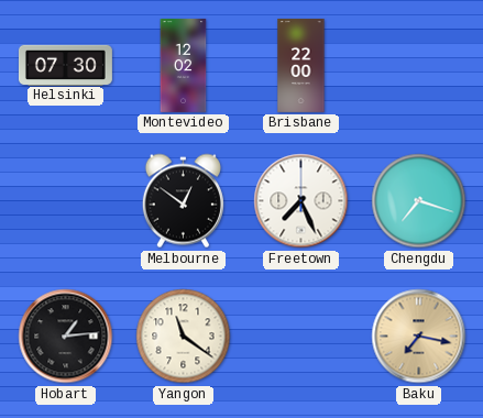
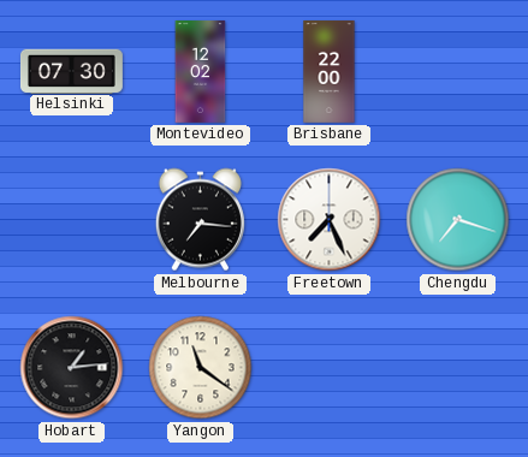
Melbourne: 12:51 -> 7:16 (200, 220)
Baku: 7:17 -> none (419, 337)
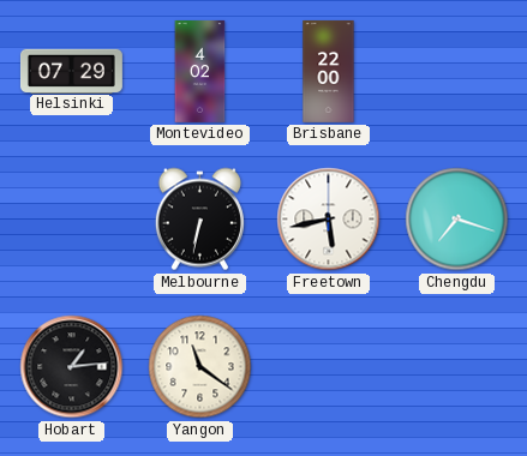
Helsinki: 07:30 -> 07:29 (71, 71)
Montevideo: 12:02 -> 4:02 (200, 71)
Melbourne: 7:16 -> 6:32 (199, 220)
Freetown: 7:26 -> 5:43 (329, 220)
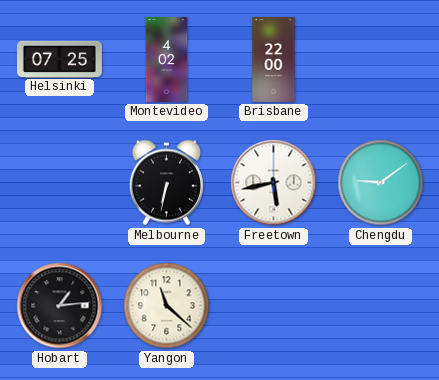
Helsinki: 07:29 -> 07:25 (59, 59)
Chengdu: 7:18 -> 9:09 (381, 183)
Yangon: 11:21 -> 11:22 (167, 306)
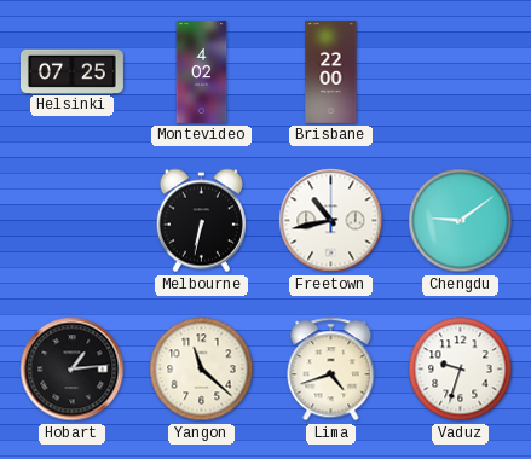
Freetown: 5:43 -> 10:43 (331, 221)
Lima: none -> 4:42 (331, 370)
Vaduz: none -> 9:33 (461, 370)
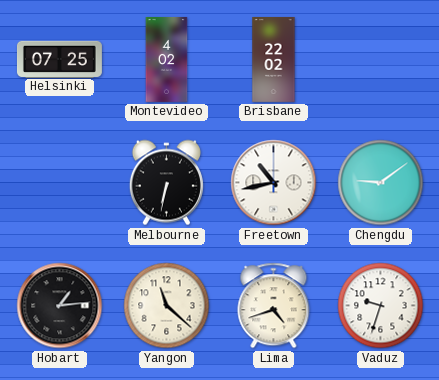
Brisbane: 22:00 -> 22:02 (274, 59)
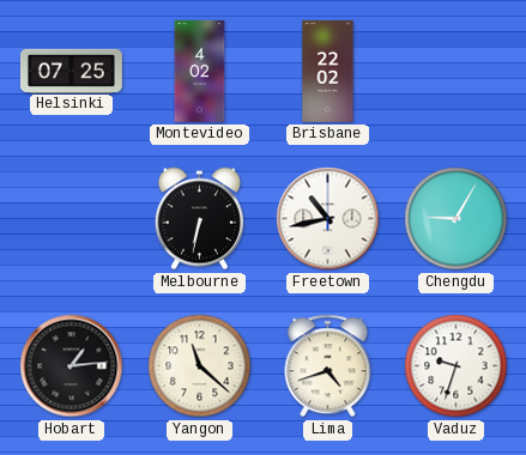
Chengdu: 9:09 -> 9:05 (457, 219)
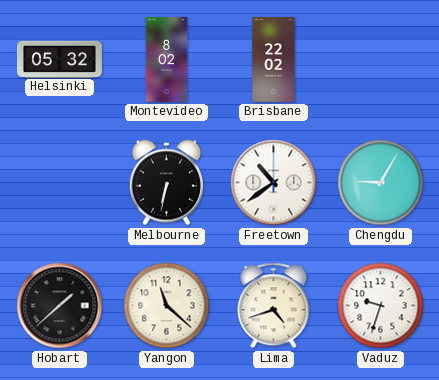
Helsinki: 07:25 -> 05:32 (59, 59)
Montevideo: 4:02 -> 8:02 (167, 59)
Freetown: 10:43 -> 10:39 (274, 183)
Hobart: 1:14 -> 1:38 (60, 306)
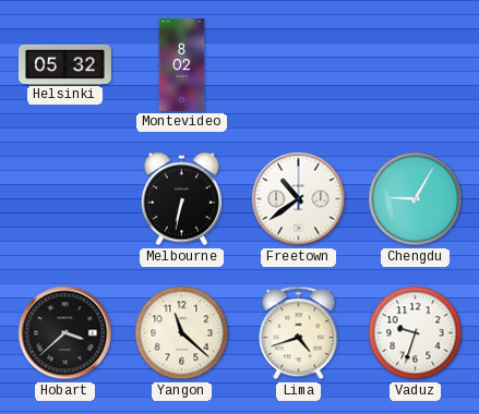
Brisbane: 22:02 -> none (274, 59)
Hobart: 1:38 -> 3:38 (65, 333)
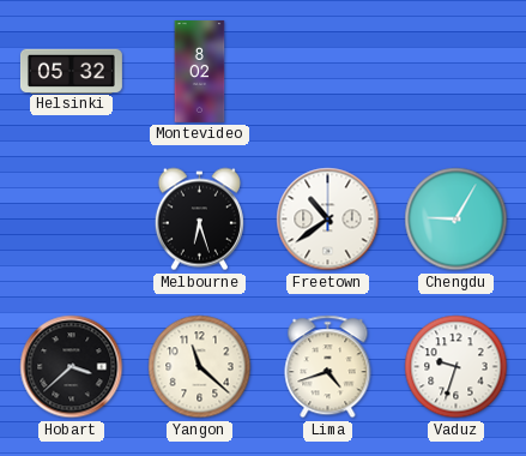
Melbourne: 6:32 -> 6:27 (199, 220)
